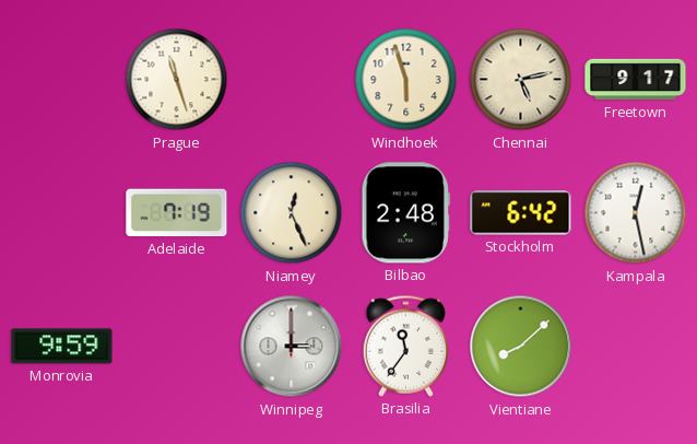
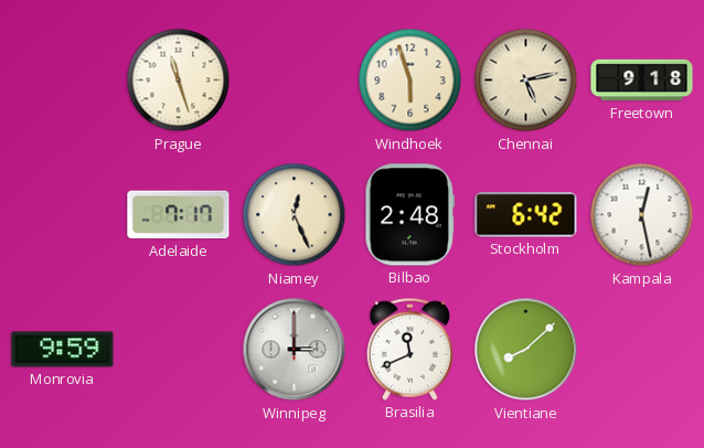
Freetown: 9:17 -> 9:18 (642, 81)
Adelaide: 7:19 -> 7:17 (179, 215)
Brasilia: 11:36 -> 11:41 (409, 349)
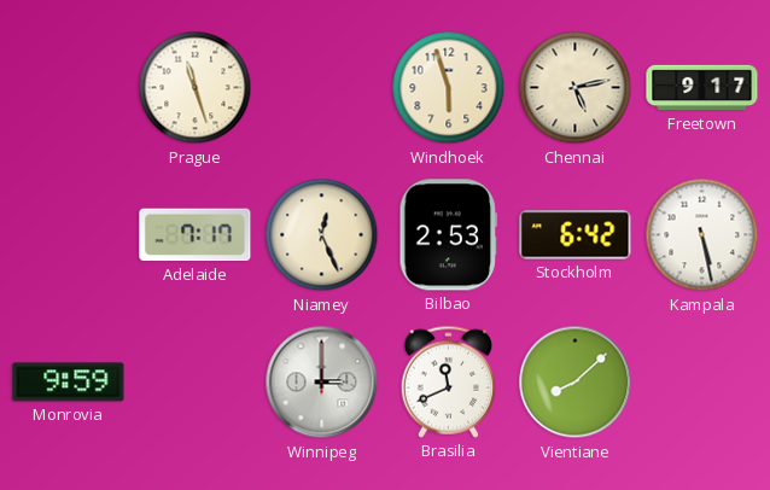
Freetown: 9:18 -> 9:17 (702, 88)
Bilbao: 2:48 -> 2:53 (449, 235)
Kampala: 12:28 -> 5:28 (702, 235)
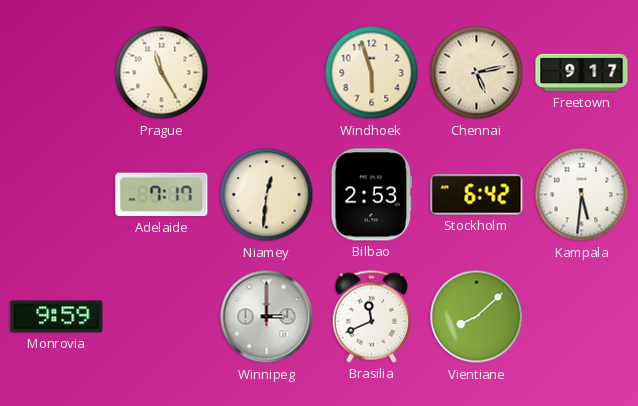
Prague: 11:27 -> 11:25 (162, 73)
Niamey: 12:26 -> 12:31 (267, 195)
Kampala: 5:28 -> 5:31 (582, 195)
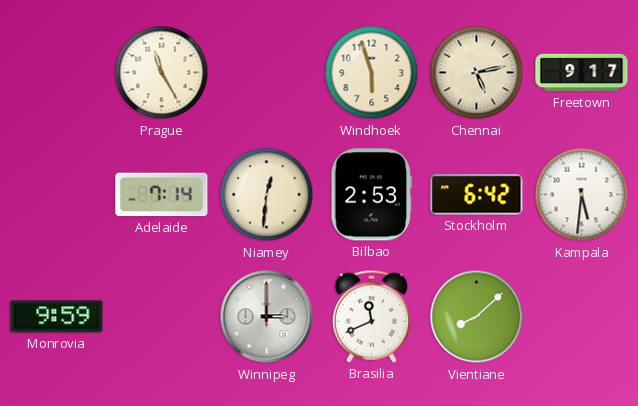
Adelaide: 7:17 -> 7:14 (162, 195)
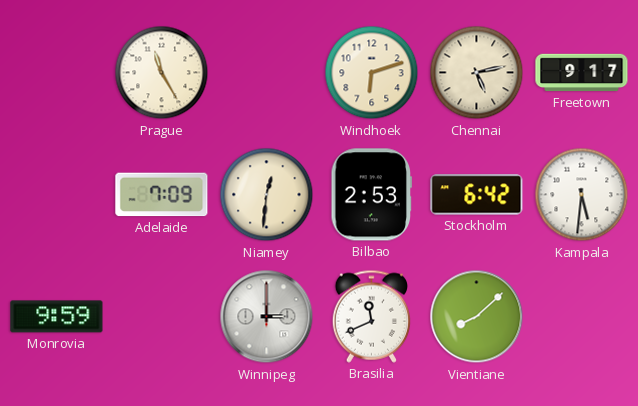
Windhoek: 5:57 -> 6:12 (372, 73)
Adelaide: 7:14 -> 7:09 (162, 195)
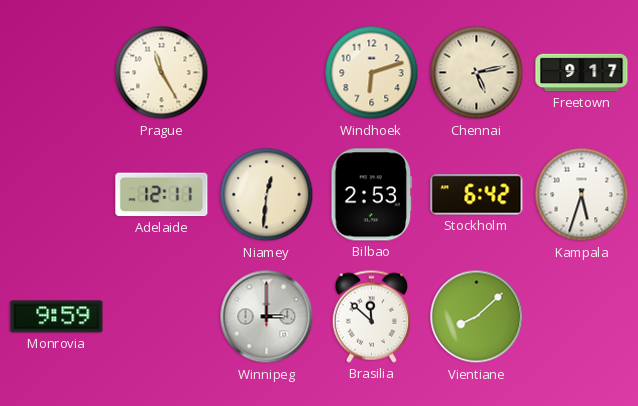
Adelaide: 7:09 -> 12:11 (162, 195)
Kampala: 5:31 -> 5:33 (582, 195)
Brasilia: 11:41 -> 11:52 (371, 316)
